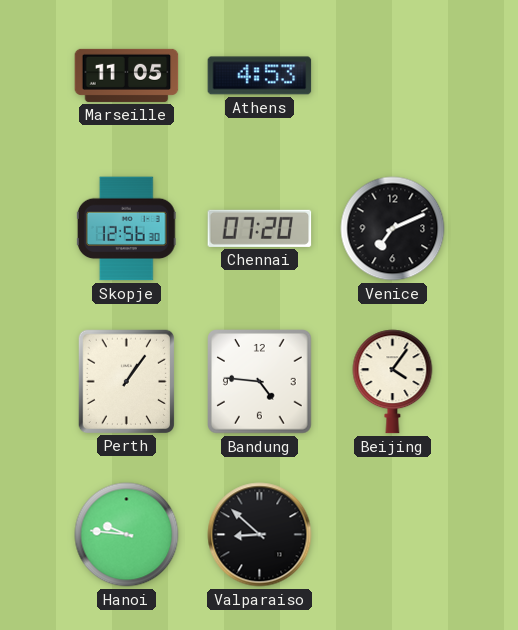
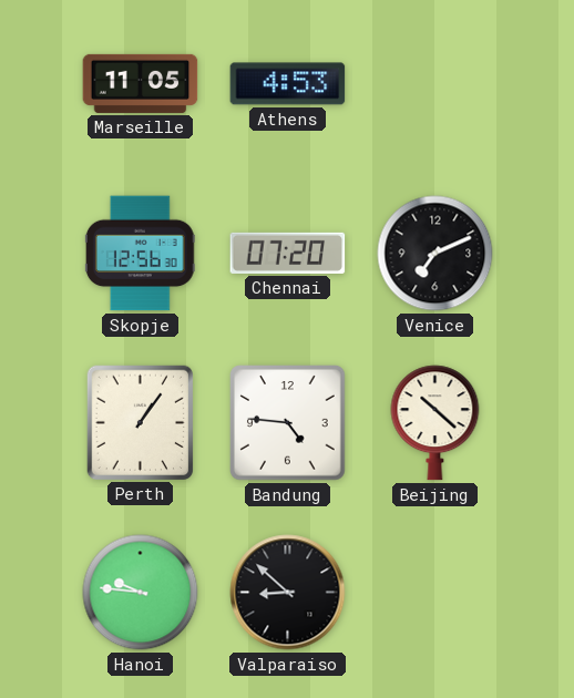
Beijing: 4:06 -> 10:22 (435, 423)
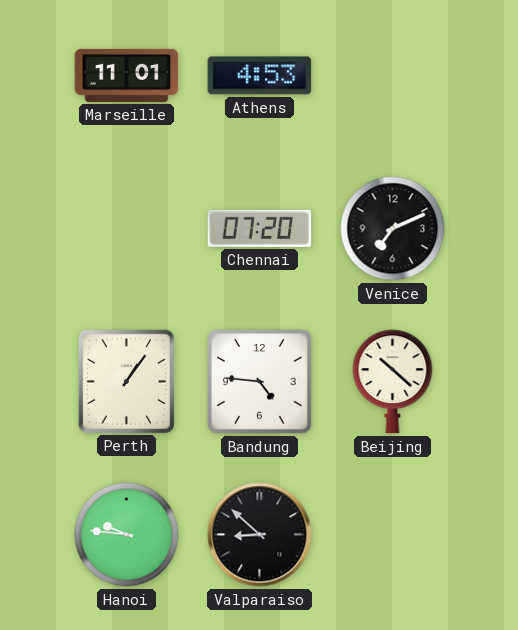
Marseille: 11:05 -> 11:01 (127, 75)
Skopje: 12:56 -> none (140, 254)
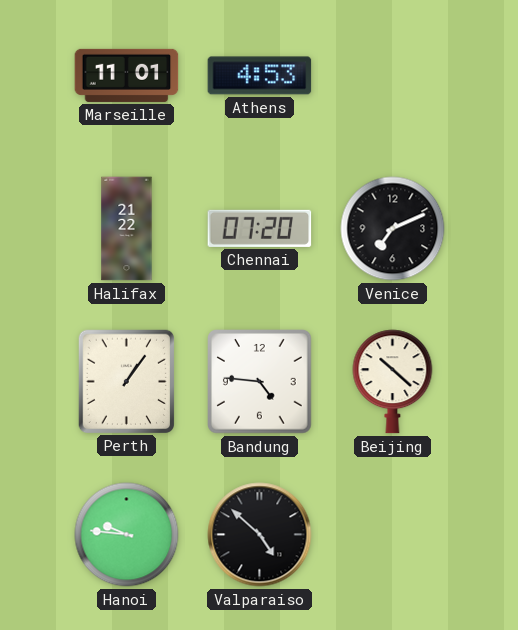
Halifax: none -> 21:22 (127, 229)
Valparaiso: 8:52 -> 4:52 (260, 535)
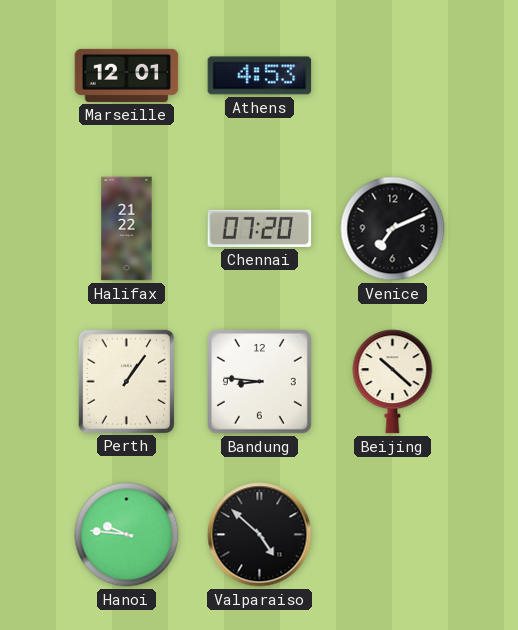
Marseille: 11:01 -> 12:01 (127, 75)
Bandung: 4:46 -> 8:46 (260, 382)
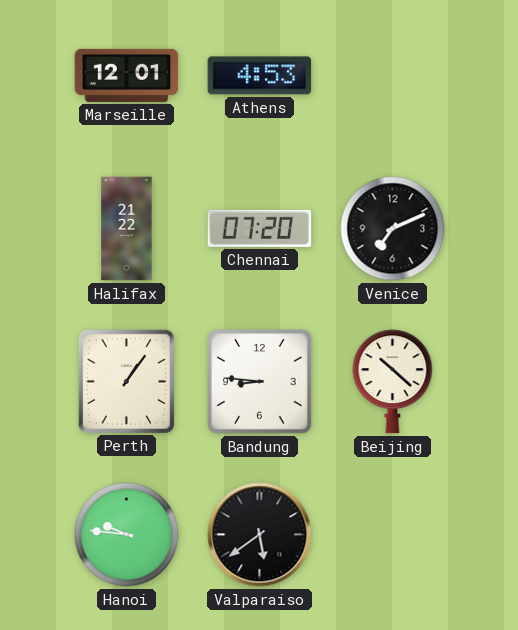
Valparaiso: 4:52 -> 5:39 (260, 535)
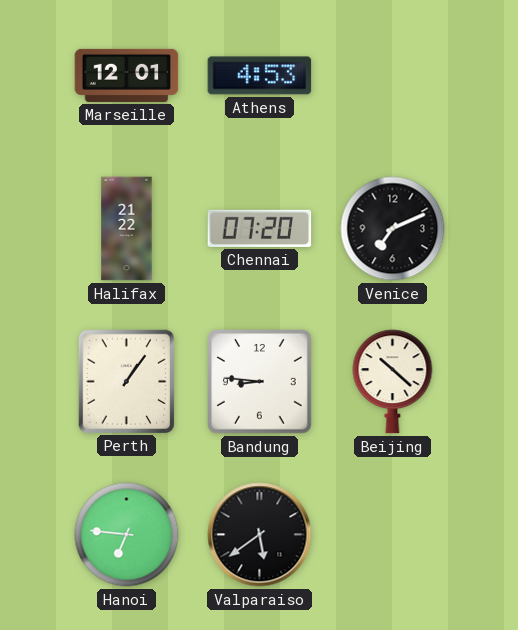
Hanoi: 9:46 -> 6:46 (127, 535)
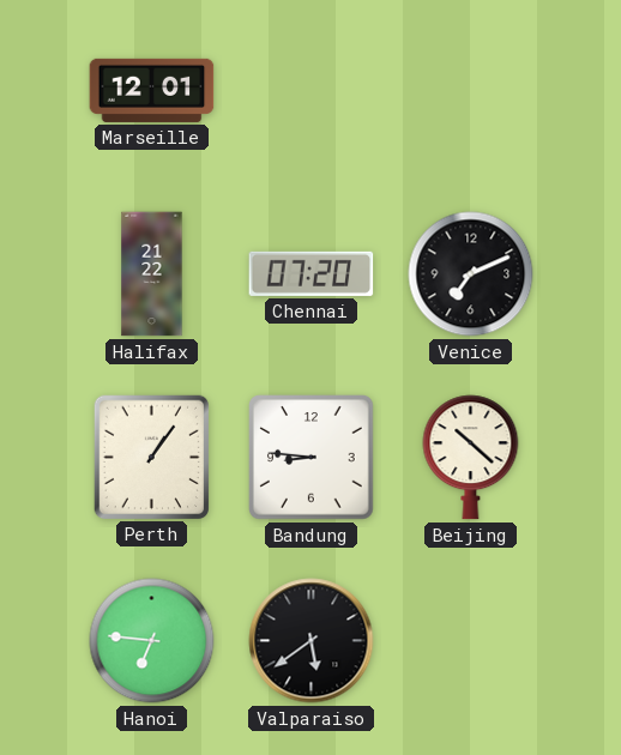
Athens: 4:53 -> none (260, 76)
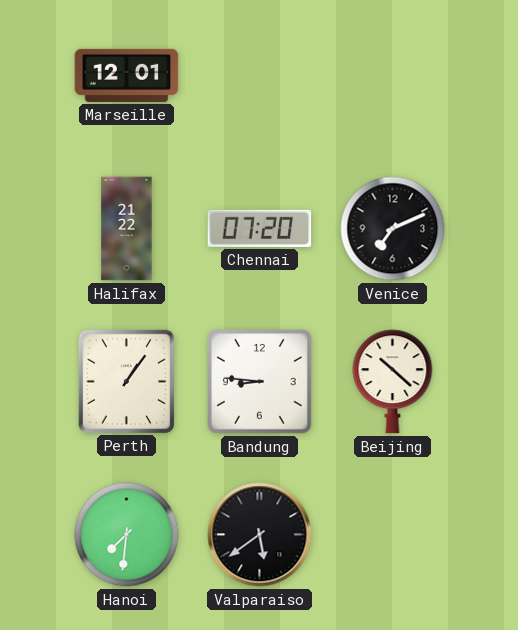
Hanoi: 6:46 -> 7:31 (127, 535)
